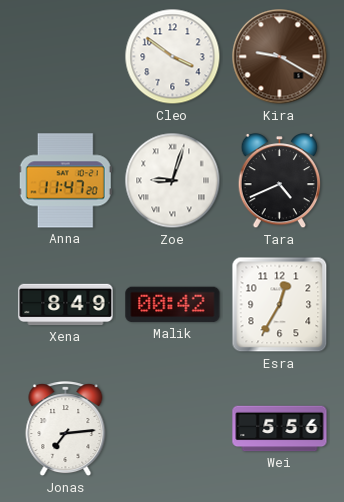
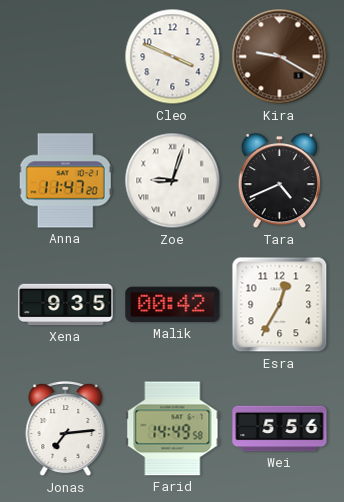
Cleo: 3:51 -> 3:49 (173, 57)
Xena: 8:49 -> 9:35 (66, 305)
Farid: none -> 14:49 (173, 429)
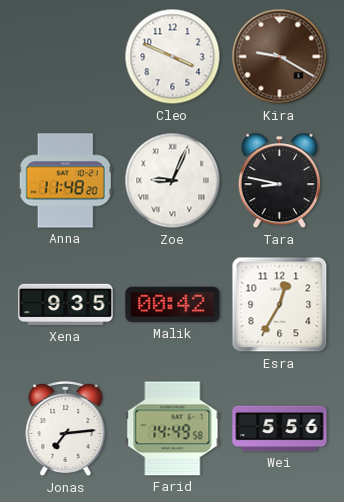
Anna: 11:47 -> 11:48 (65, 181)
Zoe: 9:03 -> 9:04 (173, 181)
Tara: 4:41 -> 8:47 (280, 182)
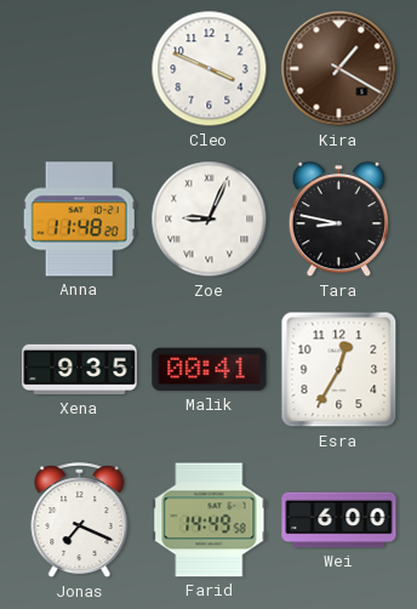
Kira: 9:20 -> 1:20 (339, 69)
Malik: 00:42 -> 00:41 (210, 370)
Jonas: 7:14 -> 7:19 (80, 520)
Wei: 5:56 -> 6:00 (339, 520)
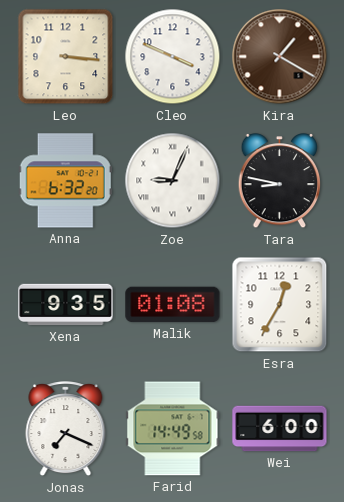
Leo: none -> 3:16 (66, 57)
Anna: 11:48 -> 6:32 (65, 181)
Malik: 00:41 -> 01:08 (173, 305)
